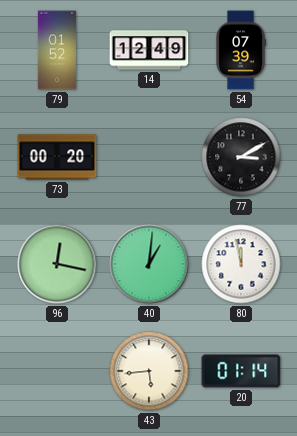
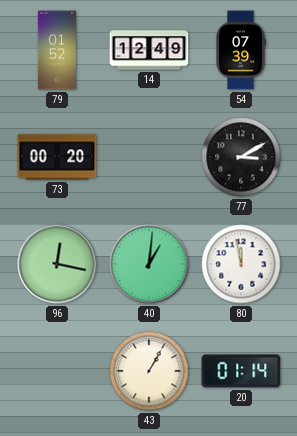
43: 5:44 -> 1:05 (149, 371)
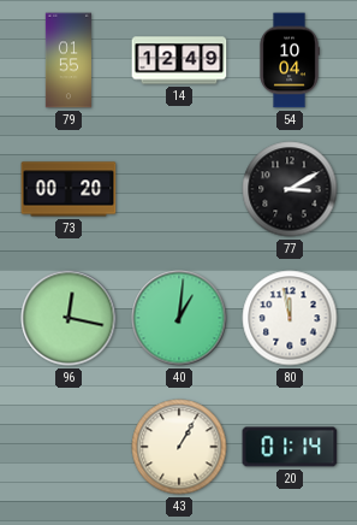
79: 01:52 -> 01:55 (69, 60)
54: 07:39 -> 10:04 (290, 60)
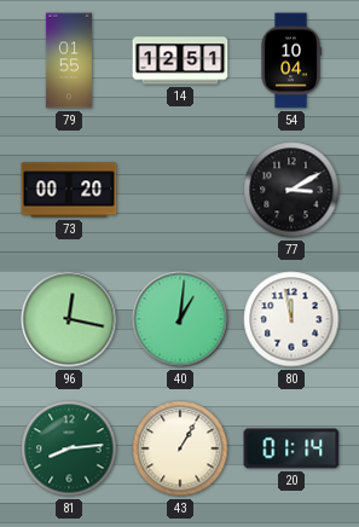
14: 12:49 -> 12:51 (180, 60)
81: none -> 8:14 (69, 448)
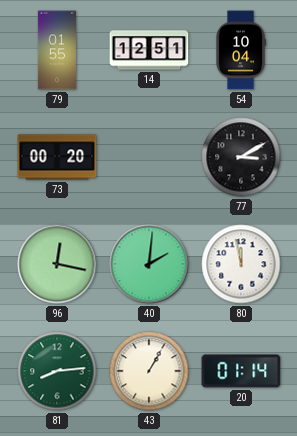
40: 1:01 -> 2:01 (149, 264)
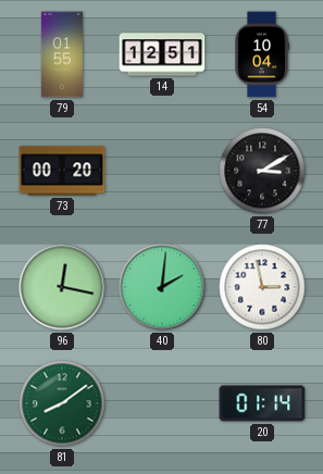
80: 11:58 -> 2:58 (262, 287)
81: 8:14 -> 8:09 (62, 403)
43: 1:05 -> none (149, 371)
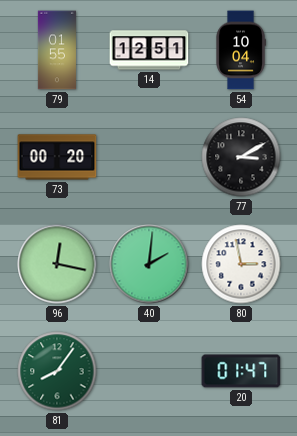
81: 8:09 -> 8:06 (57, 371)
20: 01:14 -> 01:47 (241, 371)
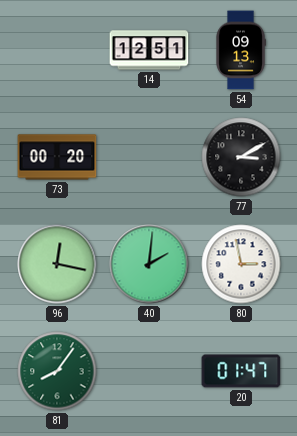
79: 01:55 -> none (57, 50)
54: 10:04 -> 09:13 (241, 50)
